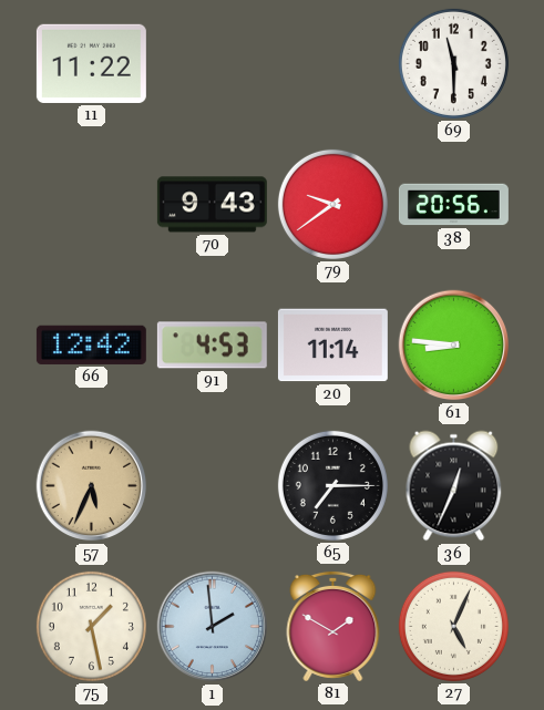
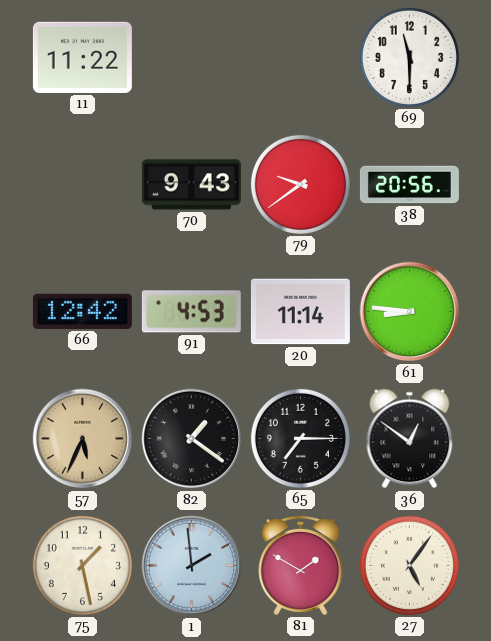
82: none -> 1:21 (192, 439)
36: 12:34 -> 12:51 (410, 439)
27: 5:04 -> 5:06 (409, 565)
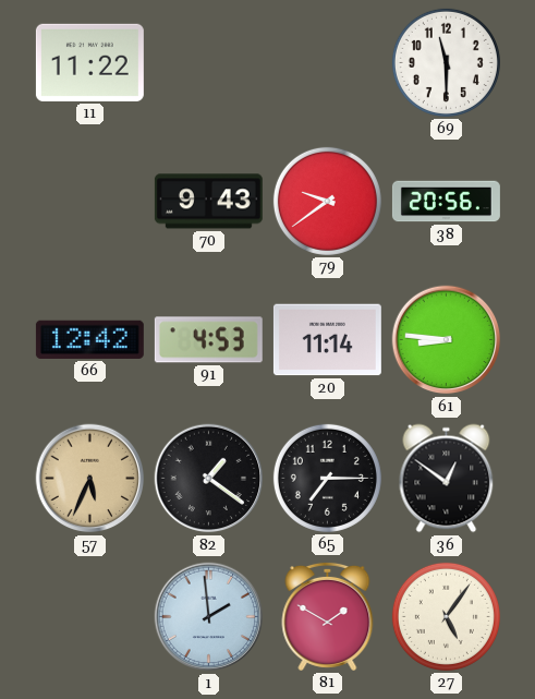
75: 1:28 -> none (82, 565)
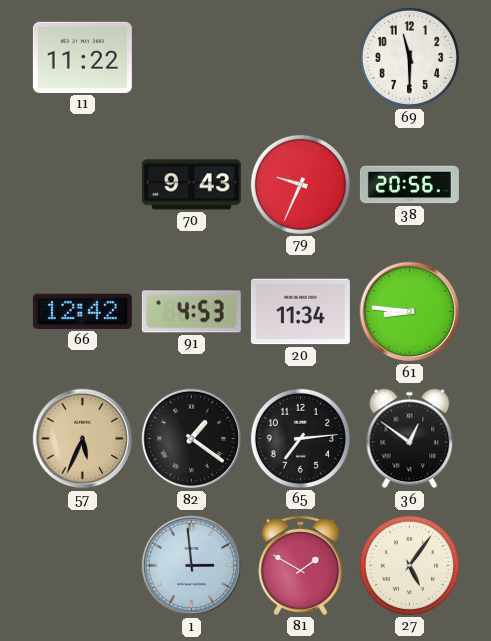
79: 9:39 -> 9:34 (300, 184)
20: 11:14 -> 11:34 (300, 312)
65: 7:15 -> 7:14 (300, 438)
1: 1:59 -> 2:59 (192, 566)
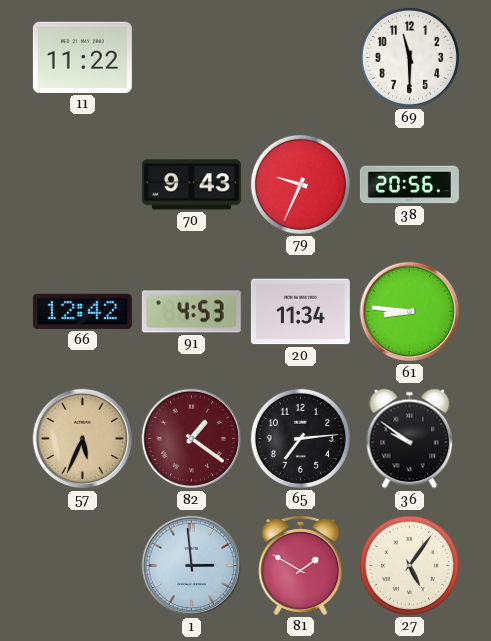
82 dial: black -> burgundy (192, 439)
36: 12:51 -> 9:51 (410, 439)
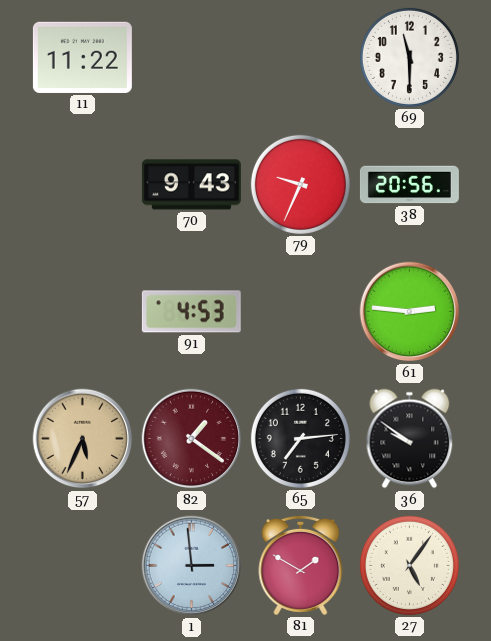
66: 12:42 -> none (82, 311)
20: 11:34 -> none (300, 312)
61: 8:46 -> 2:46 (410, 312)
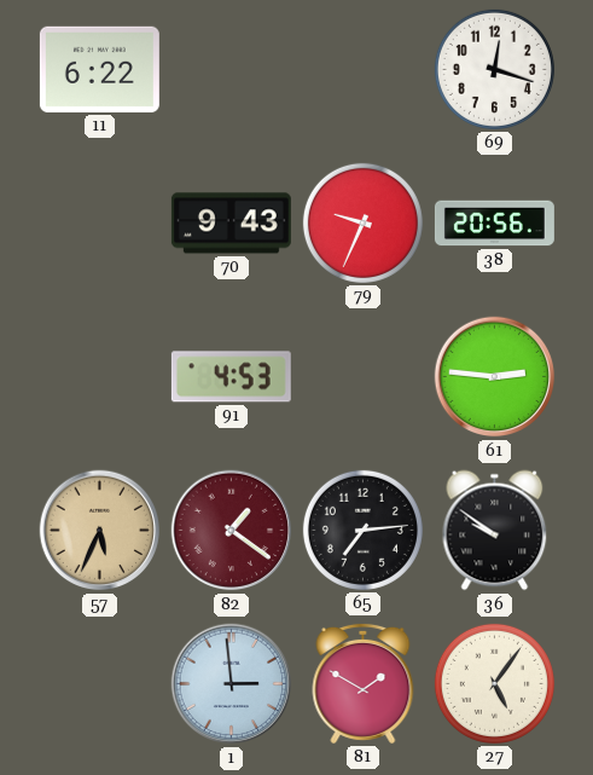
11: 11:22 -> 6:22 (99, 69)
69: 11:30 -> 12:18 (494, 69)
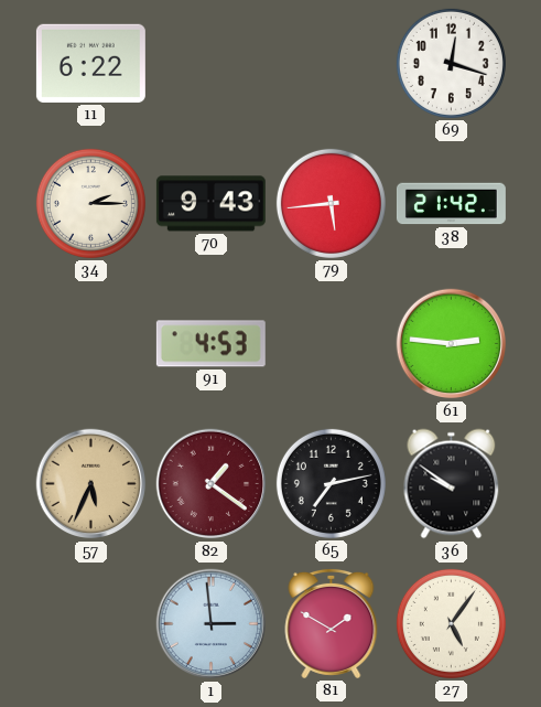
34: none -> 2:15 (90, 203)
79: 9:34 -> 5:44 (331, 203)
38: 20:56 -> 21:42 (451, 204)
65: 7:14 -> 7:13 (331, 483)
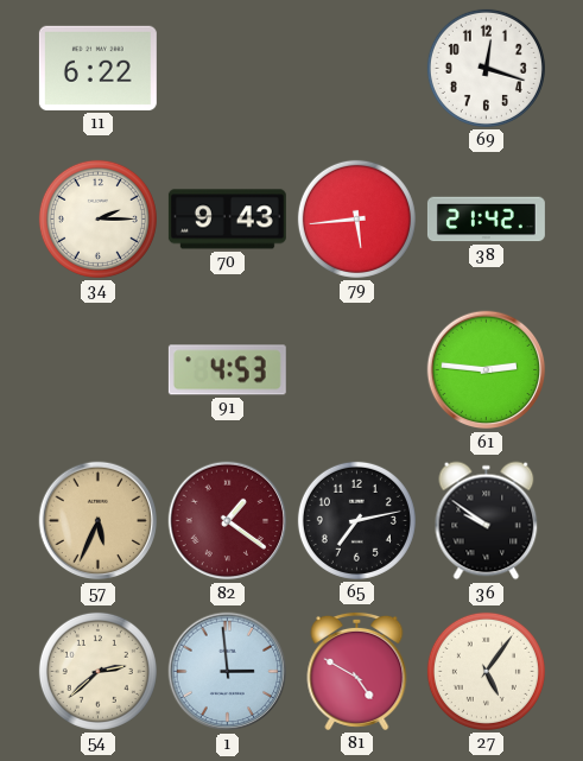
54: none -> 2:38 (97, 671)
81: 1:50 -> 4:50 (357, 671)
